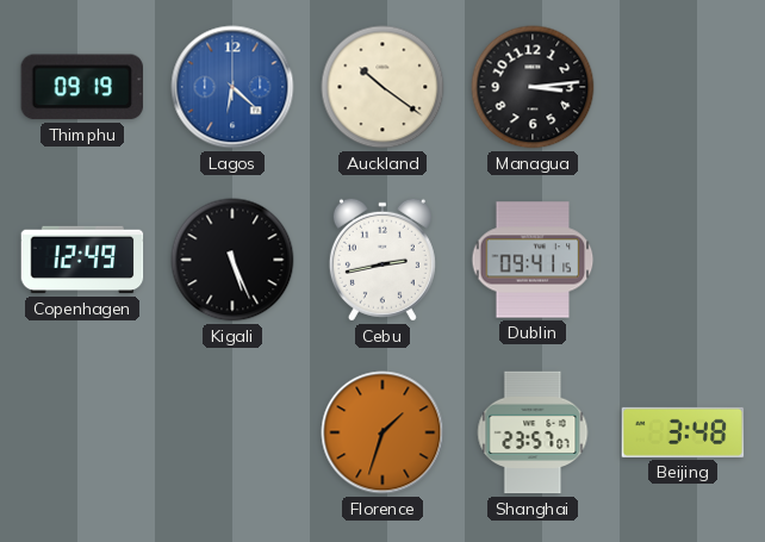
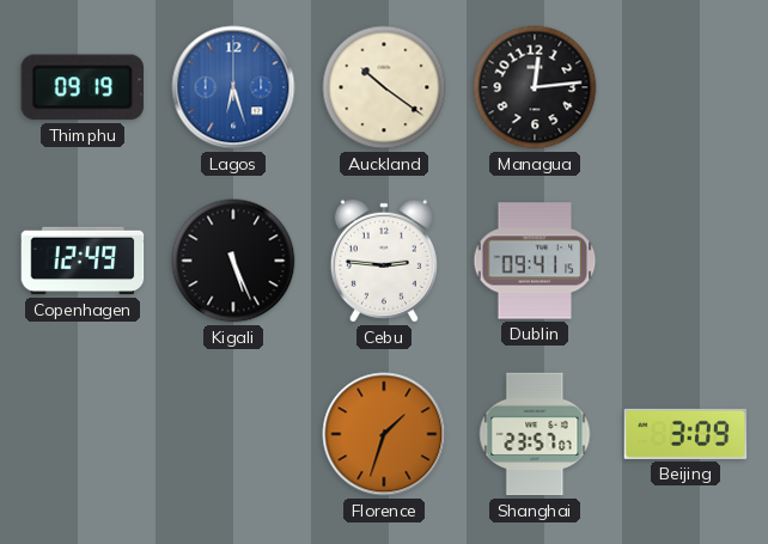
Lagos: 6:22 -> 6:27 (233, 87)
Managua: 3:14 -> 12:14 (535, 87)
Cebu: 2:43 -> 2:46 (384, 261)
Beijing: 3:48 -> 3:09 (685, 434)
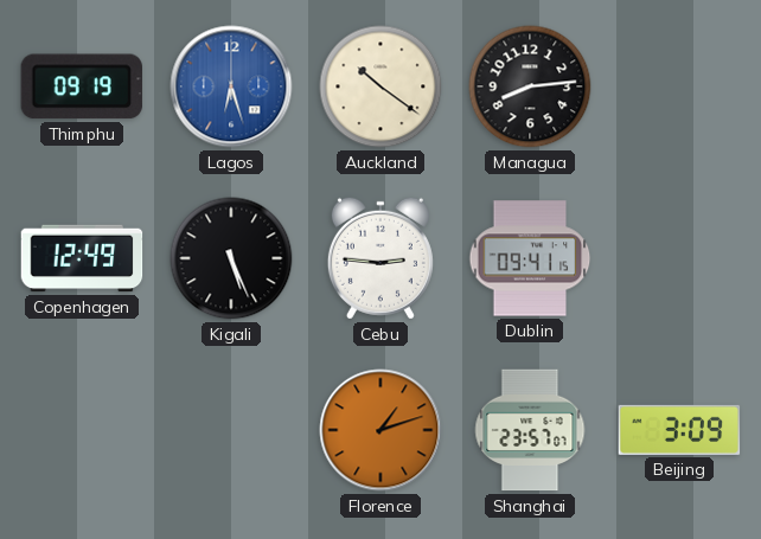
Managua: 12:14 -> 8:14 (530, 86)
Florence: 1:33 -> 1:12 (380, 430)
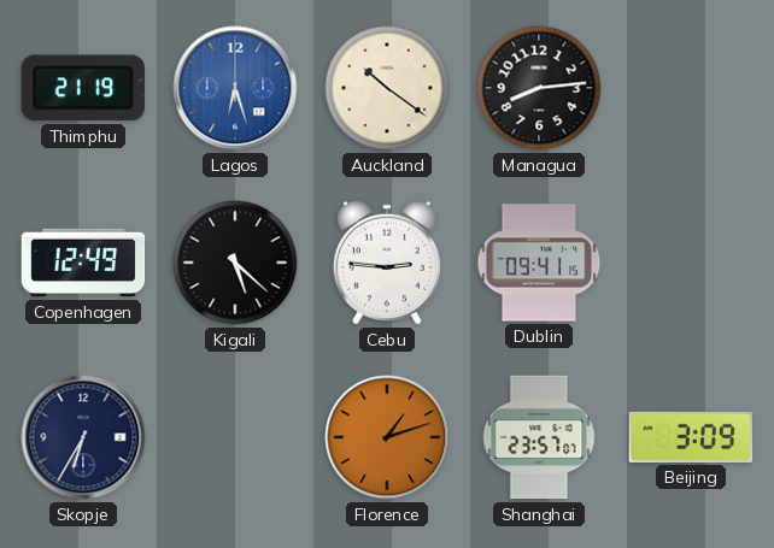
Thimphu: 09:19 -> 21:19 (83, 88)
Kigali: 5:26 -> 5:22 (235, 263)
Skopje: none -> 6:35 (83, 437)
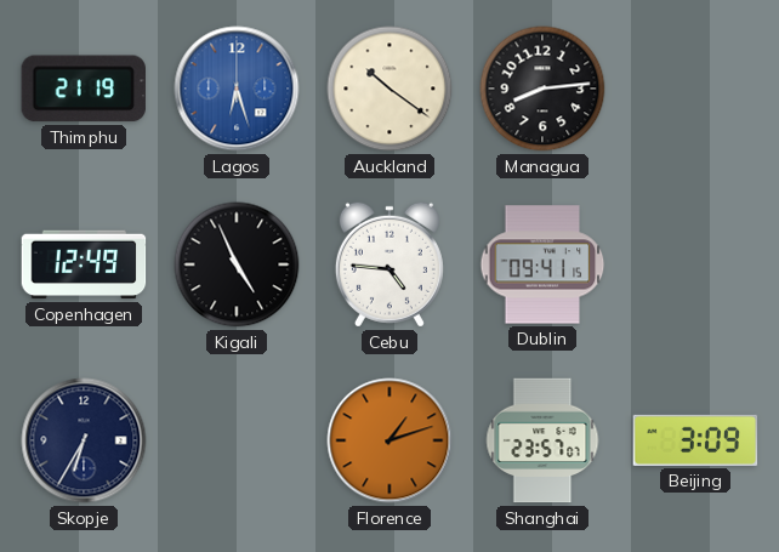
Kigali: 5:22 -> 4:56 (237, 264)
Cebu: 2:46 -> 4:46 (389, 264)
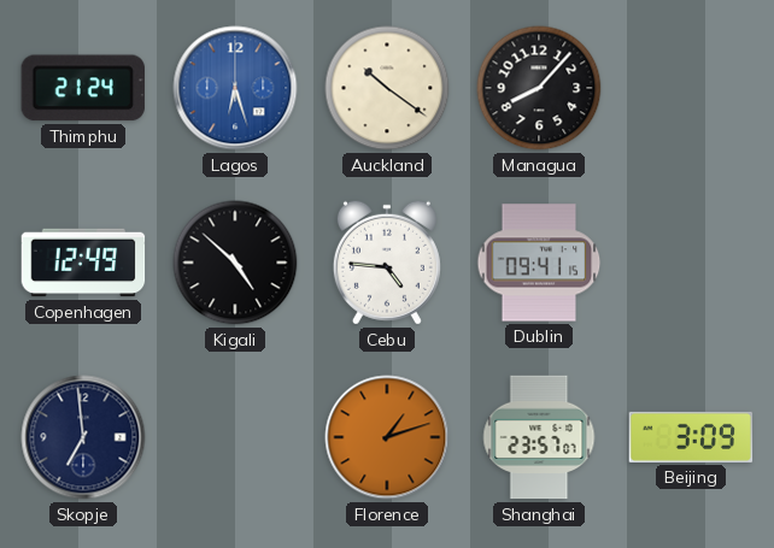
Thimphu: 21:19 -> 21:24 (83, 88)
Managua: 8:14 -> 8:07 (539, 88)
Kigali: 4:56 -> 4:52 (235, 263)
Skopje: 6:35 -> 6:59 (83, 437)
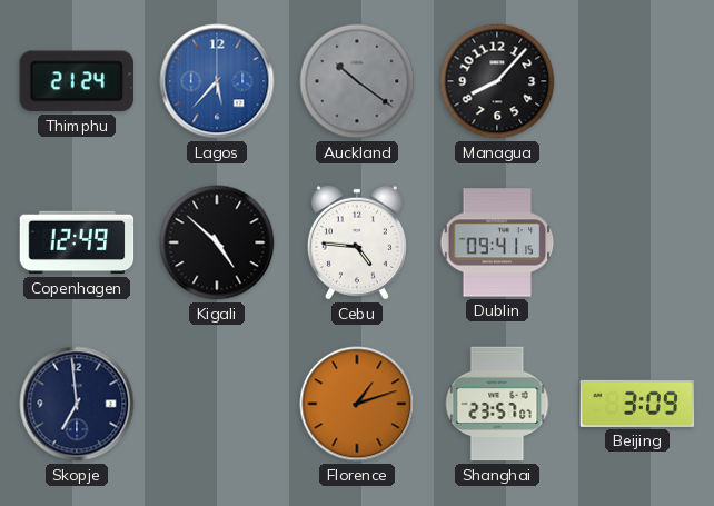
Lagos: 6:27 -> 5:37 (217, 81)
Auckland dial: cream -> grey (357, 81)
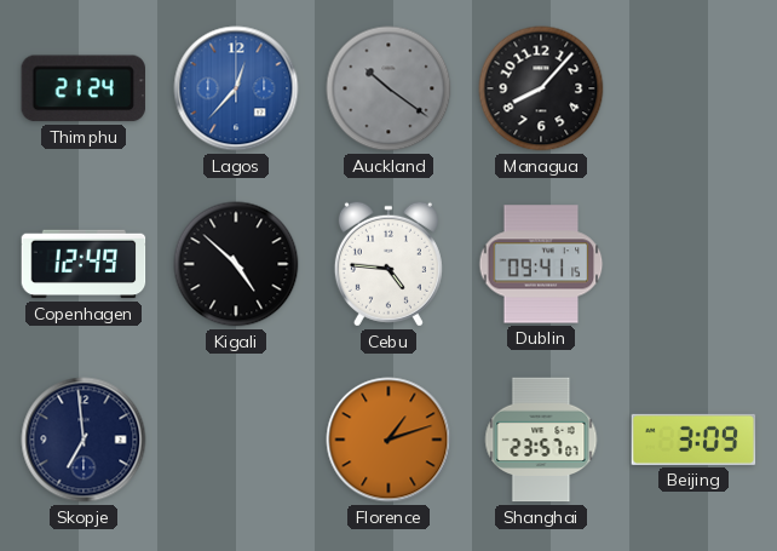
Lagos: 5:37 -> 12:37 (236, 88)
